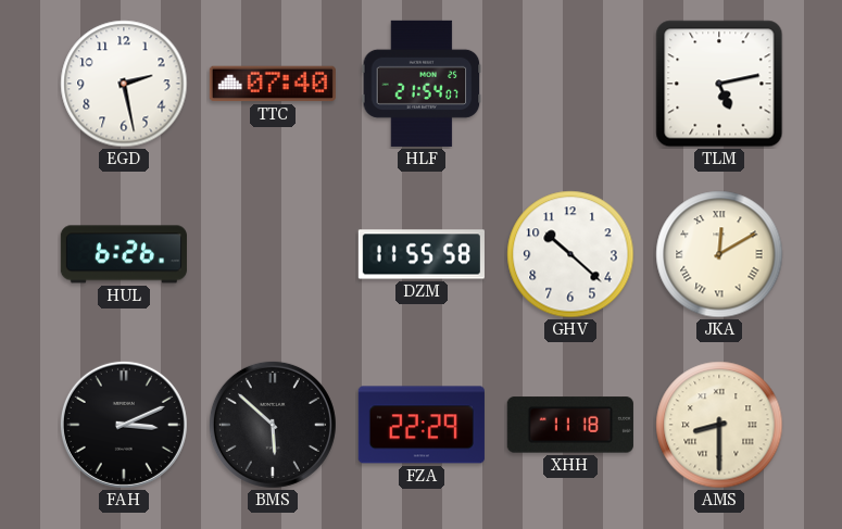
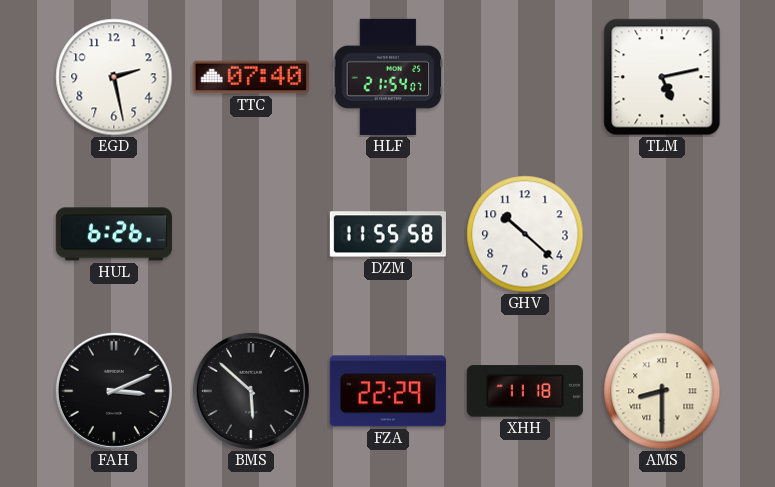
JKA: 12:10 -> none (719, 254)
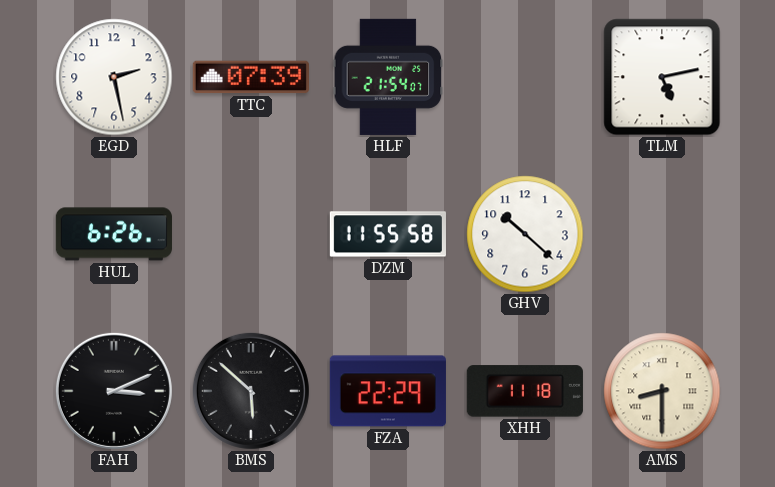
TTC: 07:40 -> 07:39 (251, 77)
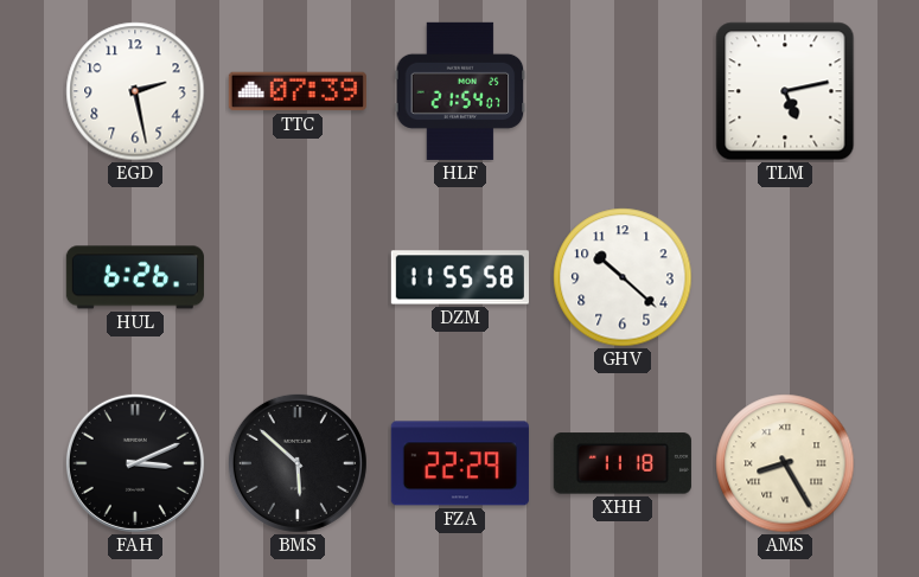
AMS: 8:30 -> 8:25 (785, 463)
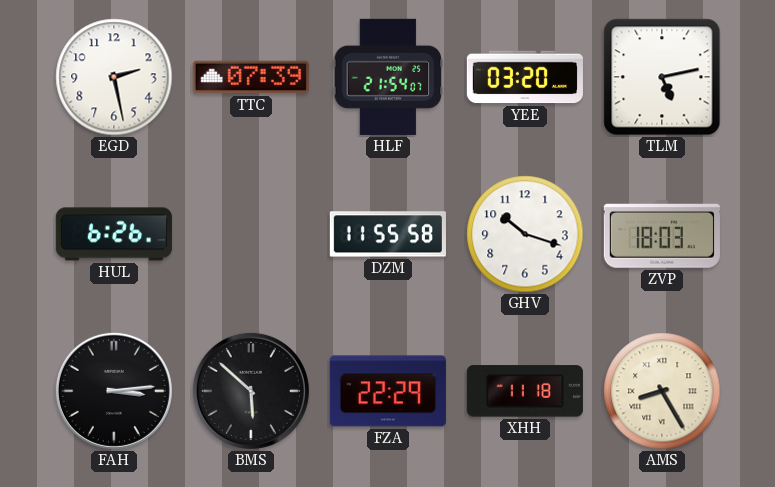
YEE: none -> 03:20 (525, 77)
GHV: 10:22 -> 10:18 (525, 234)
ZVP: none -> 18:03 (662, 235)
FAH: 3:11 -> 3:14 (114, 391)
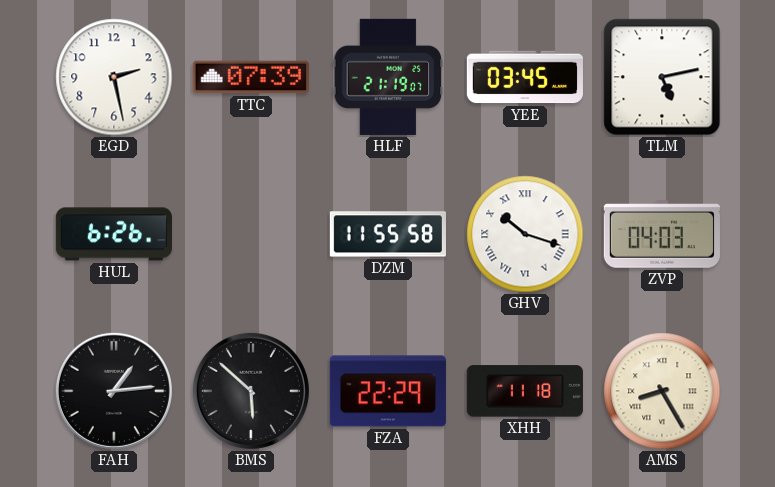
HLF: 21:54 -> 21:19 (388, 77)
YEE: 03:20 -> 03:45 (525, 77)
GHV numerals: Arabic -> Roman (525, 234)
ZVP: 18:03 -> 04:03 (662, 235)
FAH: 3:14 -> 1:14 (114, 391)
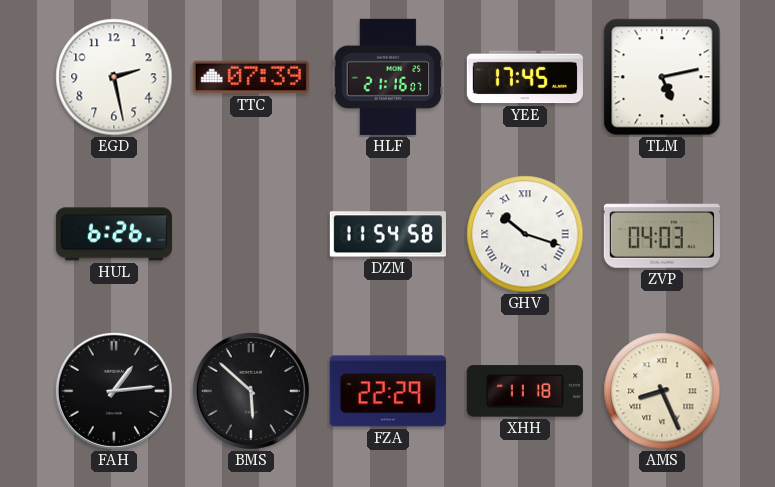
HLF: 21:19 -> 21:16 (388, 77)
YEE: 03:45 -> 17:45 (525, 77)
DZM: 11:55 -> 11:54 (388, 234)
AMS: 8:25 -> 8:26 (662, 391)
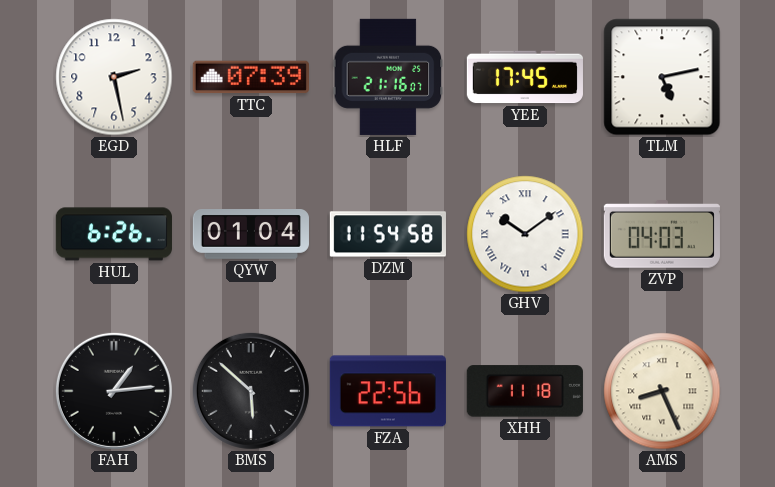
QYW: none -> 01:04 (251, 235)
GHV: 10:18 -> 10:09 (525, 234)
FZA: 22:29 -> 22:56 (388, 391)
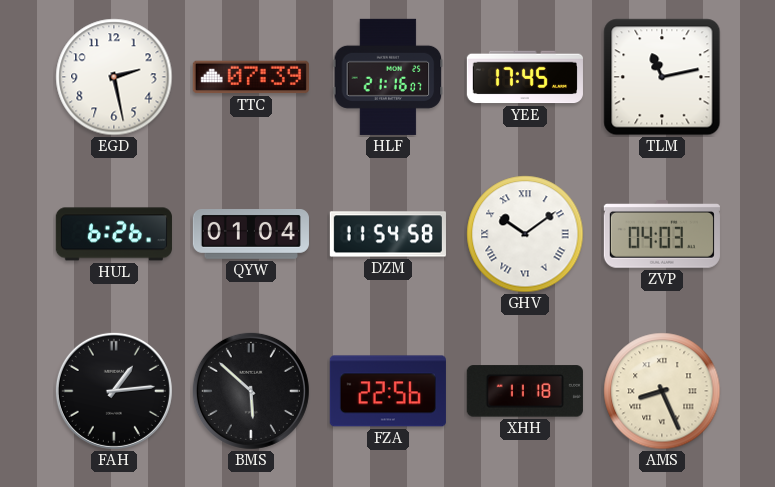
TLM: 5:13 -> 11:13 (662, 77)
